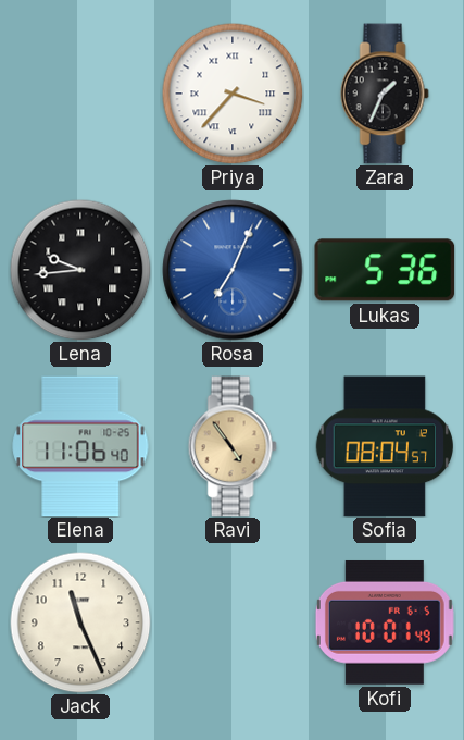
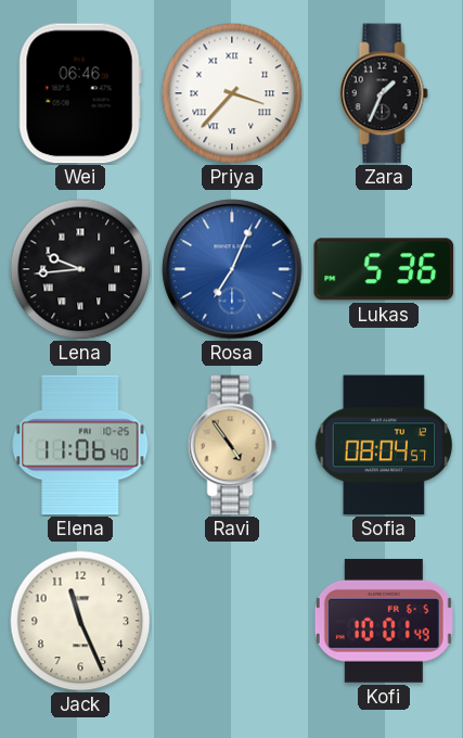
Wei: none -> 06:46 (80, 93)
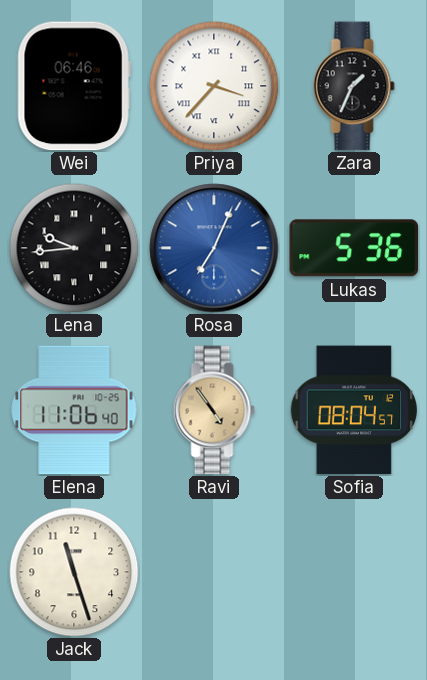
Jack: 11:26 -> 11:27 (74, 572)
Kofi: 10:01 -> none (384, 621)
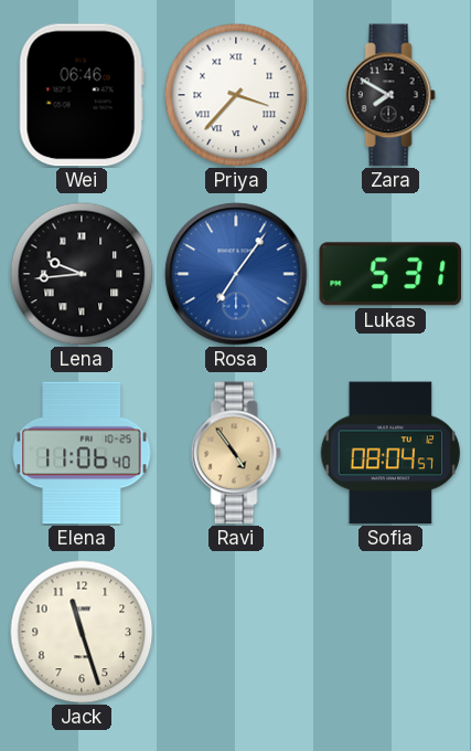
Zara: 1:34 -> 7:50 (390, 95)
Rosa: 7:04 -> 7:06 (236, 274)
Lukas: 5:36 -> 5:31 (390, 274)
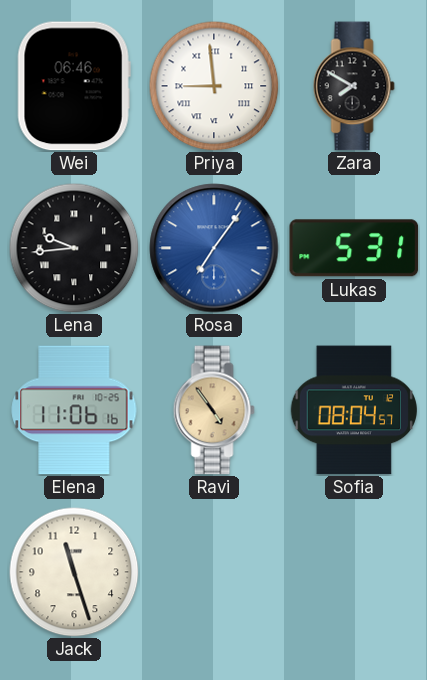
Priya: 3:37 -> 8:59 (214, 86)
Elena: 11:06:40 -> 11:06:16 (74, 410)
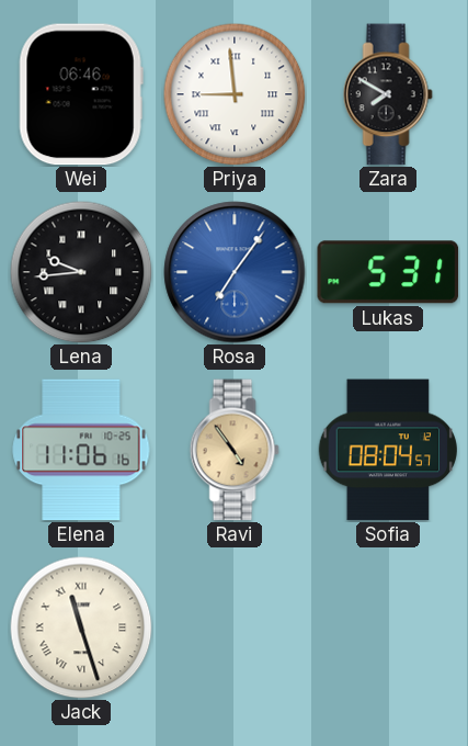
Jack numerals: Arabic -> Roman (81, 628)
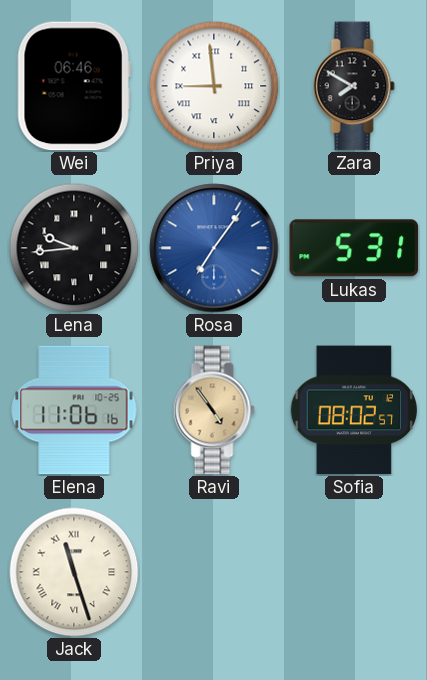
Sofia: 08:04 -> 08:02 (354, 410)
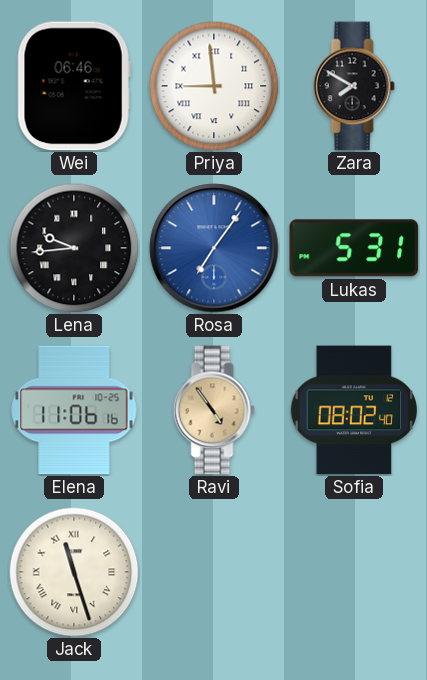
Sofia: 08:02:57 -> 08:02:40 (354, 410)
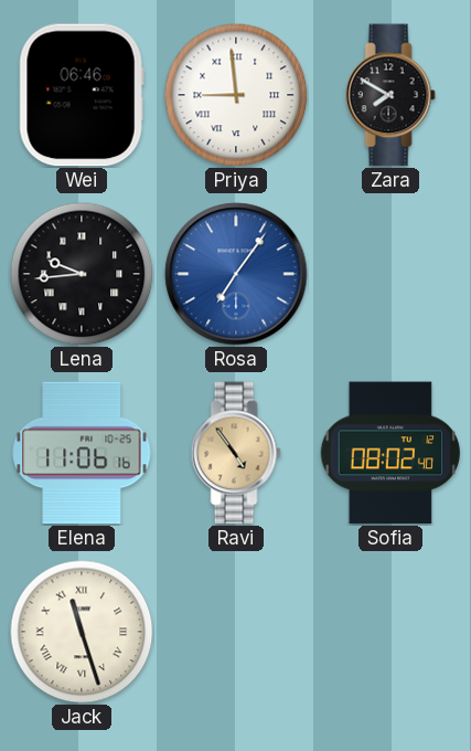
Lukas: 5:31 -> none (354, 248)
